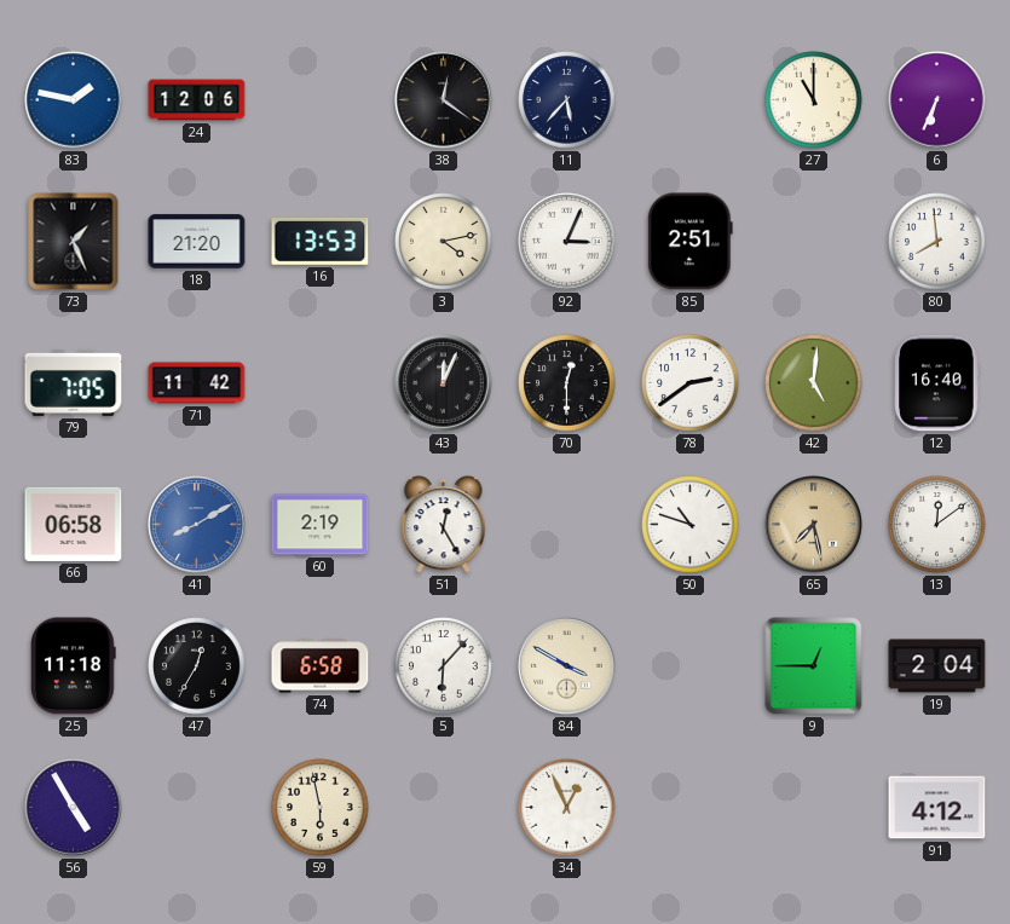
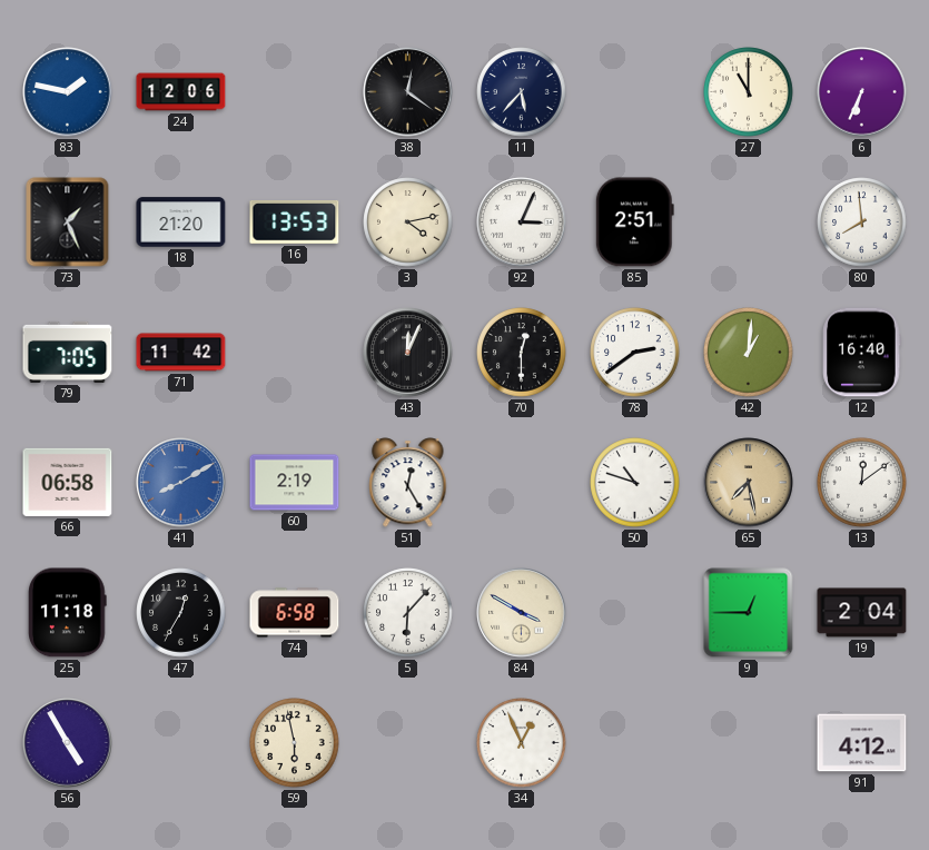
42: 5:01 -> 1:01 (749, 353)
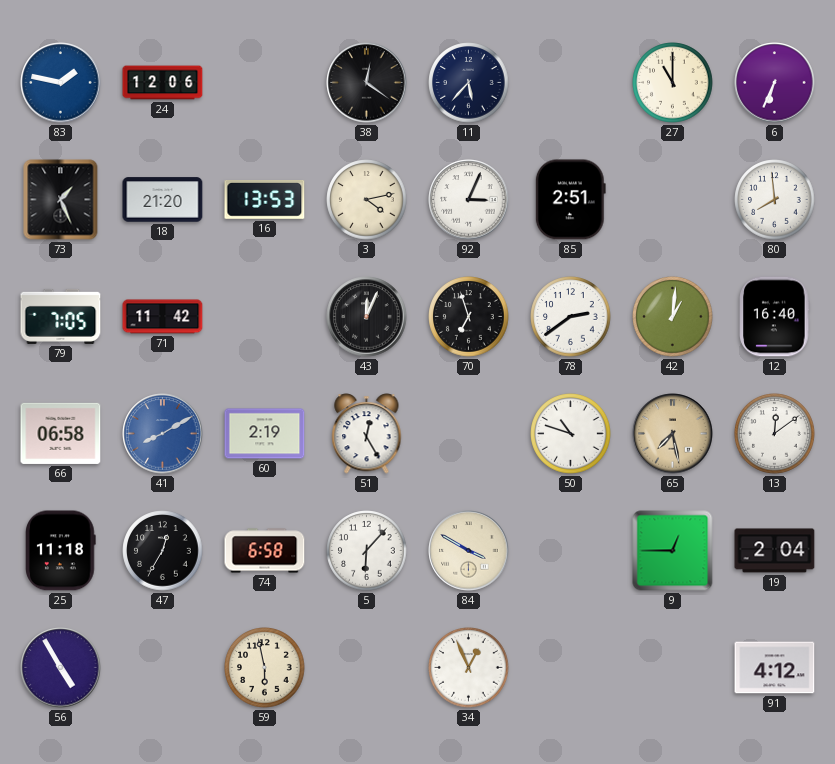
70: 12:30 -> 6:57 (469, 317)
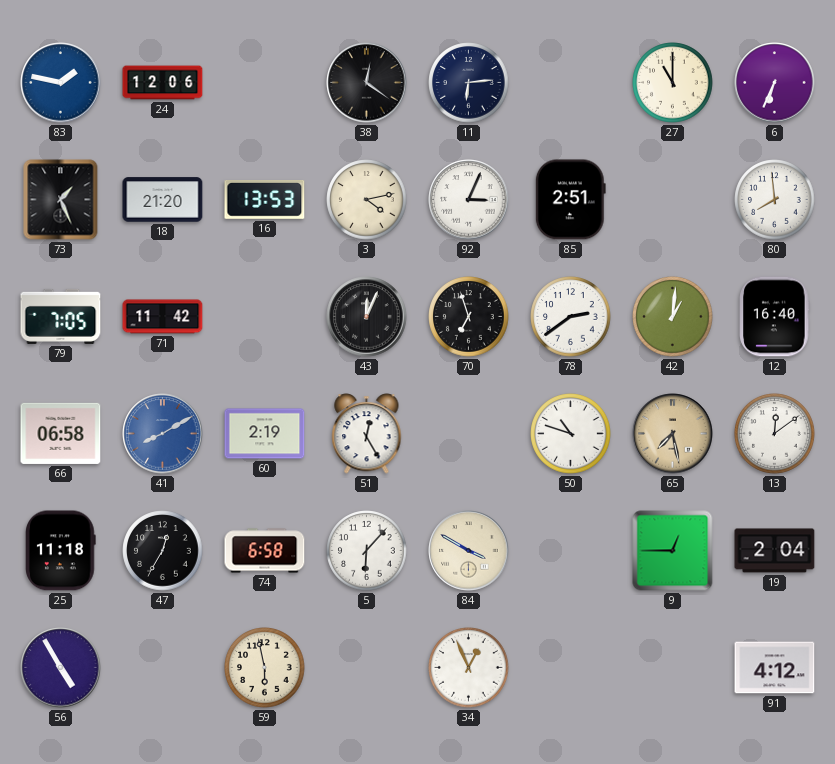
11: 5:37 -> 6:14 (469, 83)
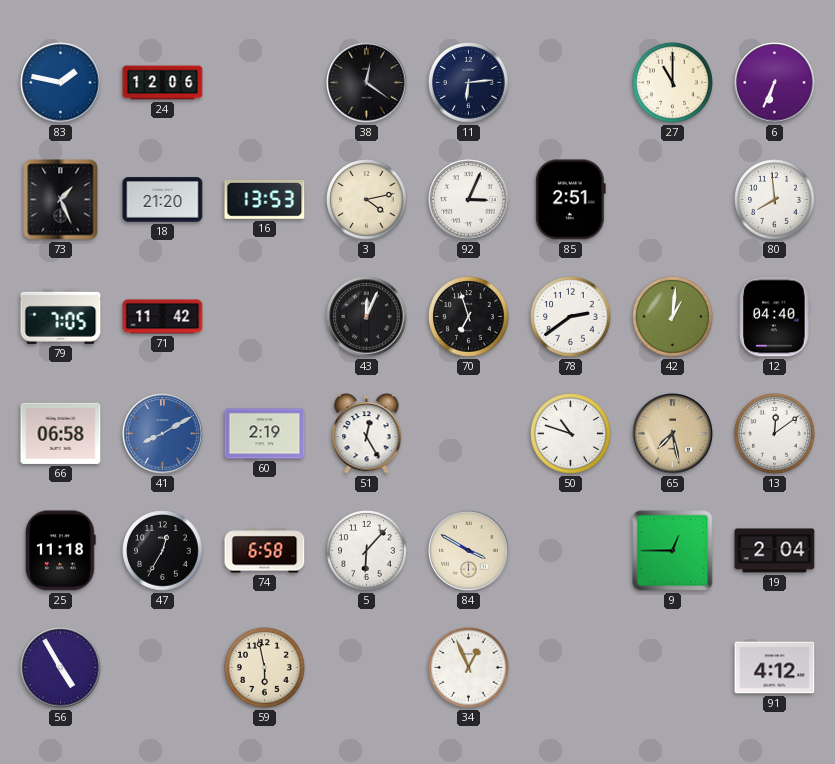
12: 16:40 -> 04:40 (775, 317)
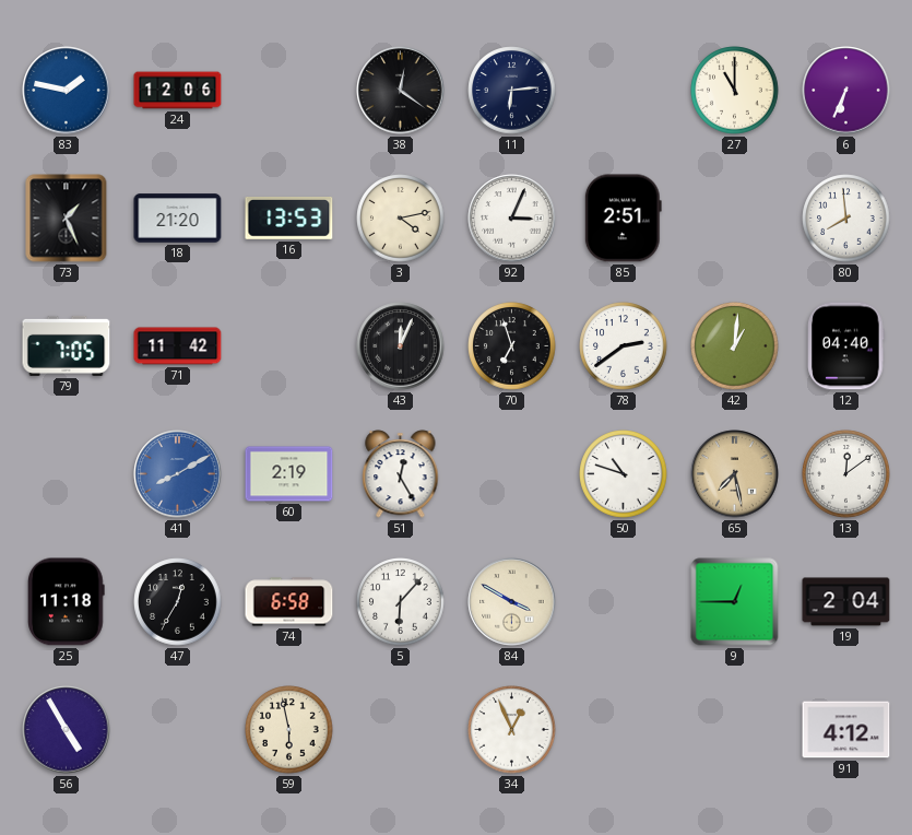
66: 06:58 -> none (61, 433)
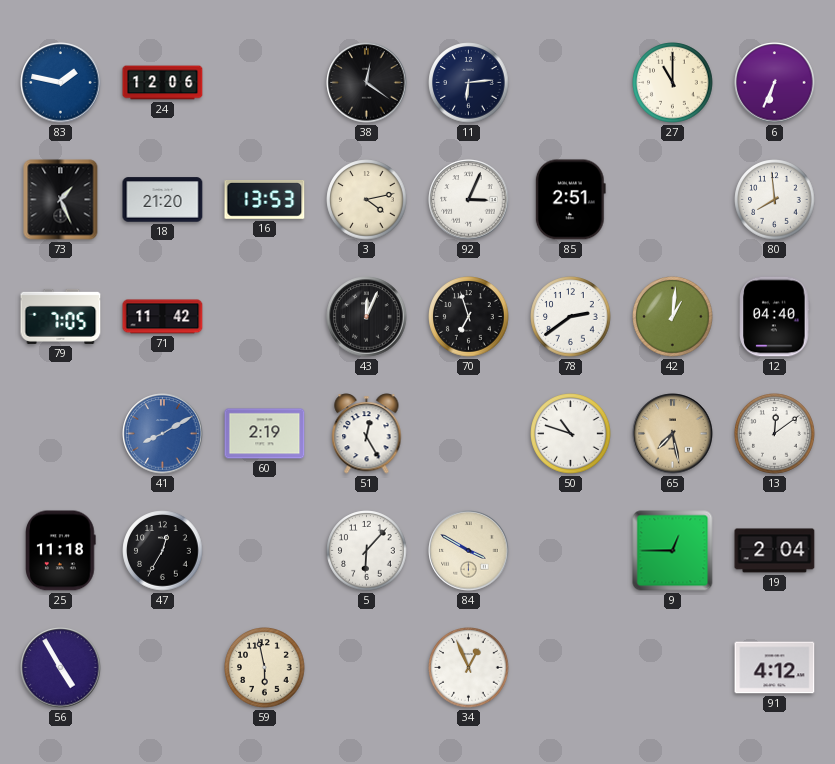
74: 6:58 -> none (289, 602)
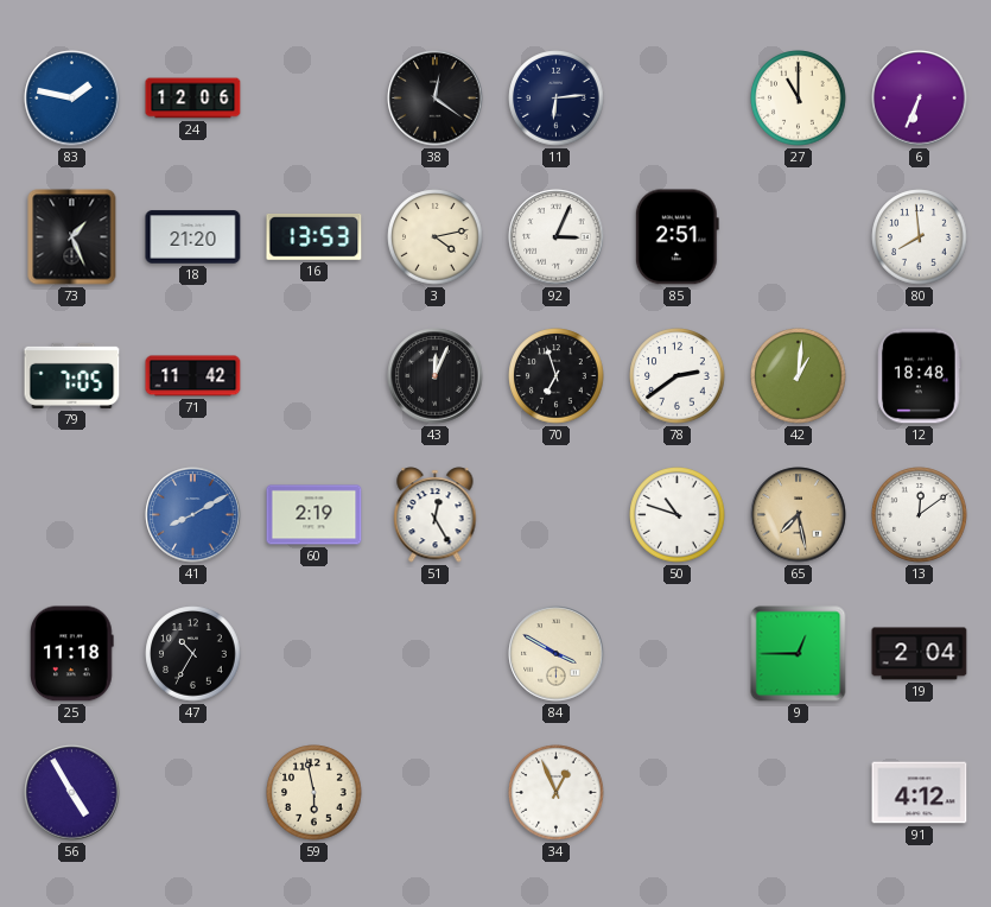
12: 04:40 -> 18:48 (920, 376)
47: 12:35 -> 10:35 (193, 654)
5: 6:07 -> none (367, 551)
